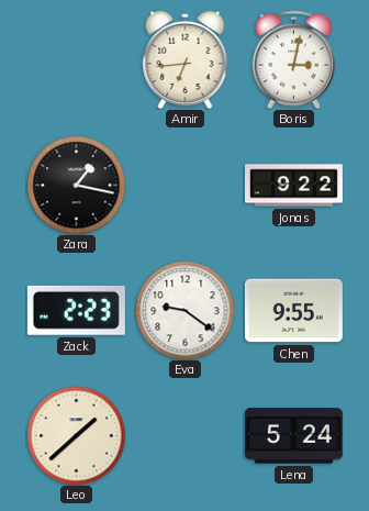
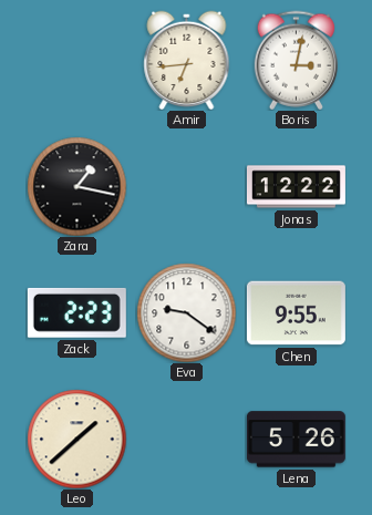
Jonas: 9:22 -> 12:22 (296, 187)
Lena: 5:24 -> 5:26 (296, 440)
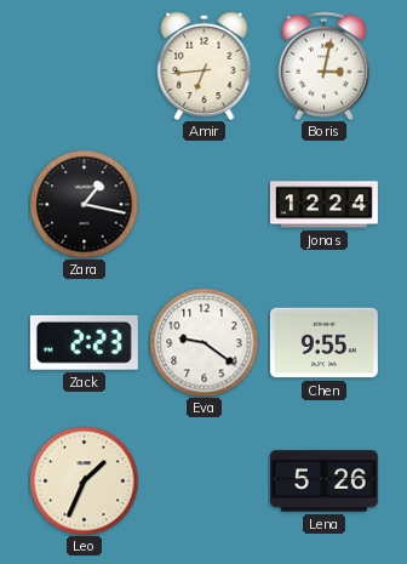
Jonas: 12:22 -> 12:24 (323, 205)
Leo: 1:38 -> 1:34 (84, 480)
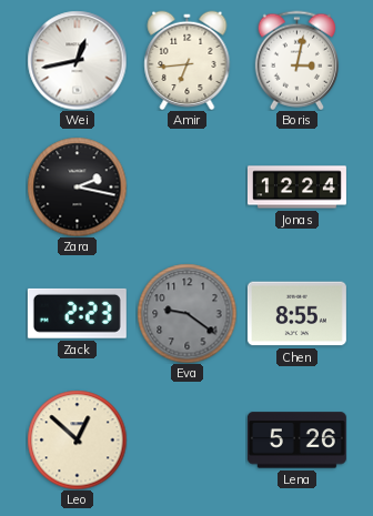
Wei: none -> 12:43 (77, 60)
Zara: 1:17 -> 2:17 (77, 186)
Eva dial: white -> grey (186, 313)
Chen: 9:55 -> 8:55 (296, 314)
Leo: 1:34 -> 12:52 (77, 439)
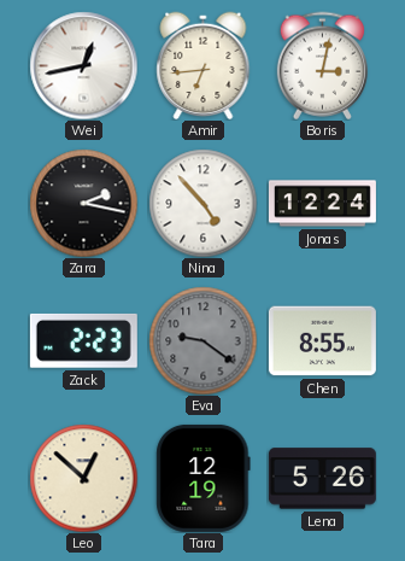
Nina: none -> 4:53 (202, 203)
Tara: none -> 12:19 (204, 478)
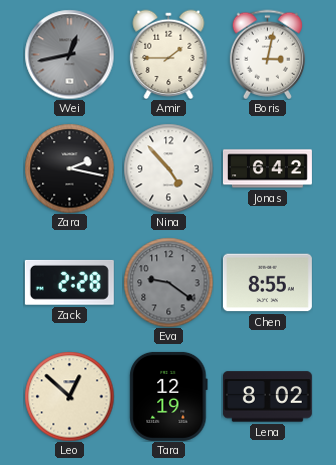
Wei dial: white -> grey (69, 54)
Amir: 6:44 -> 1:45 (169, 54)
Jonas: 12:24 -> 6:42 (267, 169)
Zack: 2:23 -> 2:28 (69, 282)
Lena: 5:26 -> 8:02 (267, 397)
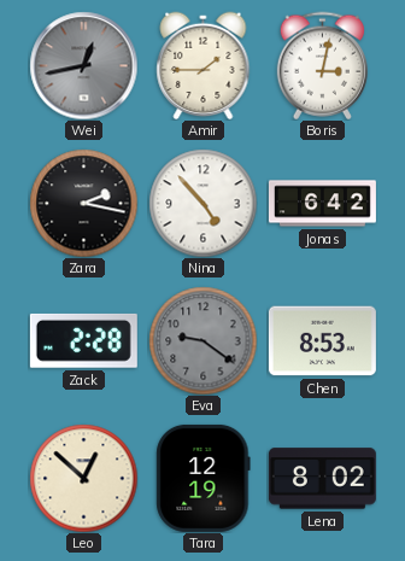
Chen: 8:55 -> 8:53 (322, 341)
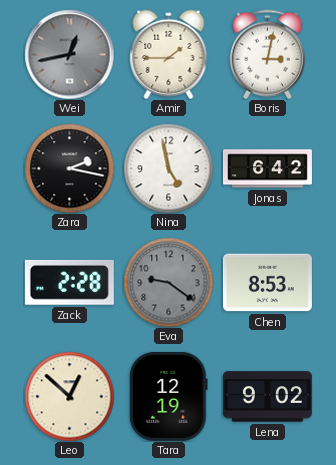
Nina: 4:53 -> 4:58 (168, 168)
Lena: 8:02 -> 9:02 (267, 397)
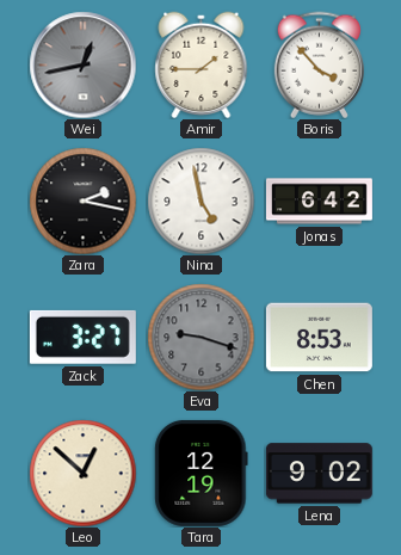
Boris: 3:02 -> 3:53 (319, 64)
Zack: 2:28 -> 3:27 (82, 337)
Eva: 9:21 -> 9:18 (200, 337)
